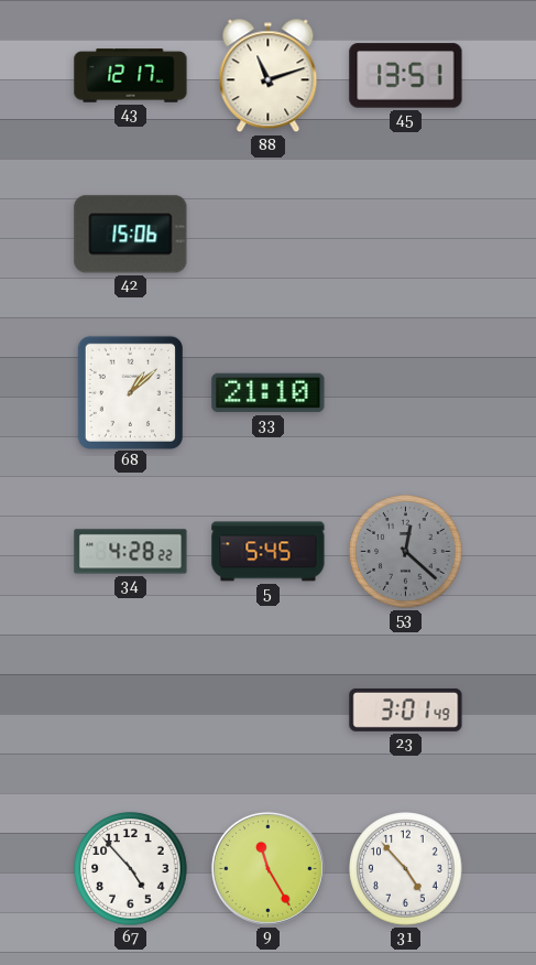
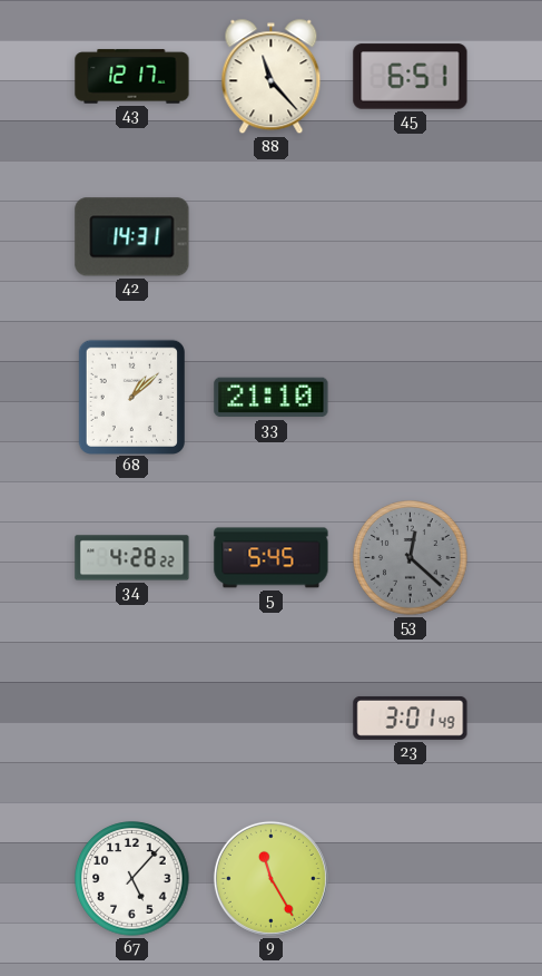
88: 11:12 -> 11:23 (272, 77)
45: 13:51 -> 6:51 (411, 77)
42: 15:06 -> 14:31 (132, 237)
67: 4:53 -> 5:07 (132, 879)
31: 4:53 -> none (406, 869)
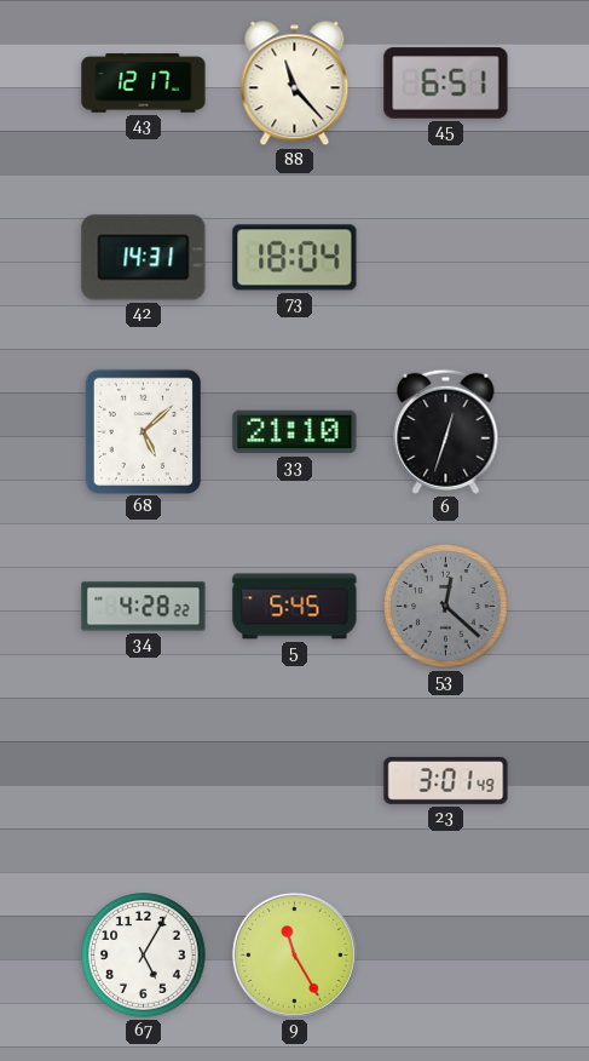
73: none -> 18:04 (295, 258)
68: 1:08 -> 5:08 (143, 431)
6: none -> 12:33 (446, 431)
67: 5:07 -> 5:05 (144, 956)
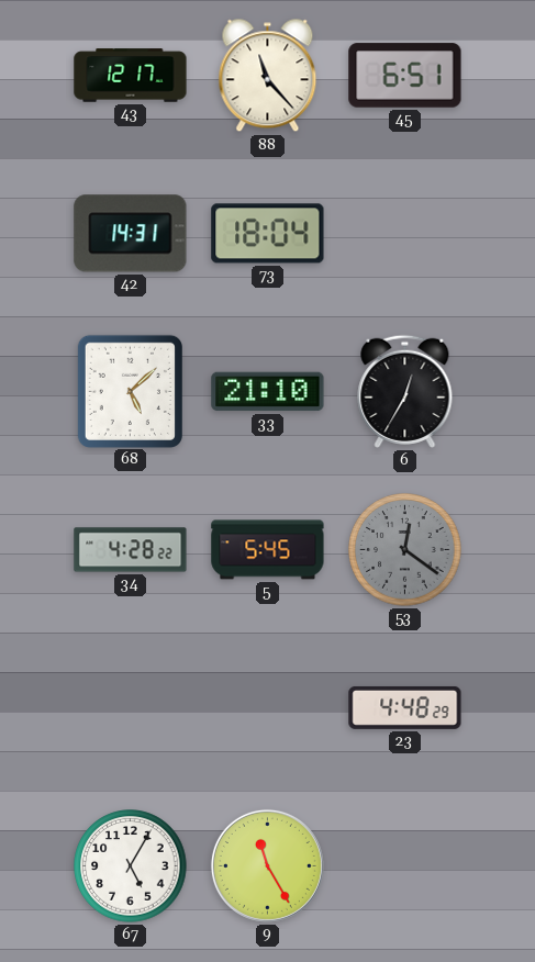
6: 12:33 -> 12:35 (405, 391)
53: 12:22 -> 12:21 (405, 550)
23: 3:01 -> 4:48 (405, 707)
